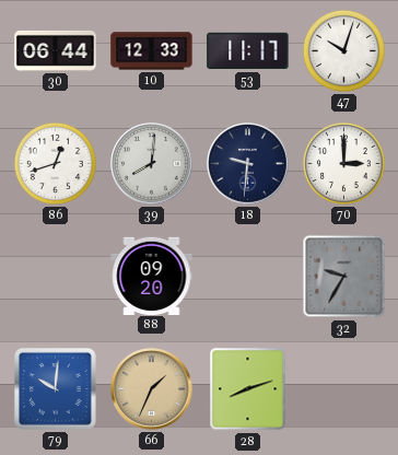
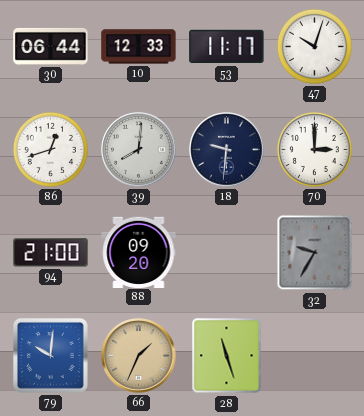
94: none -> 21:00 (51, 253)
28: 8:12 -> 11:27 (227, 356)
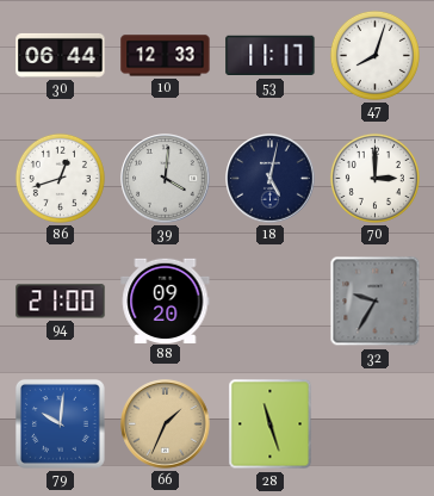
47: 10:03 -> 8:03 (374, 55)
39: 8:01 -> 4:01 (166, 179)
18: 9:31 -> 5:02 (271, 179)
